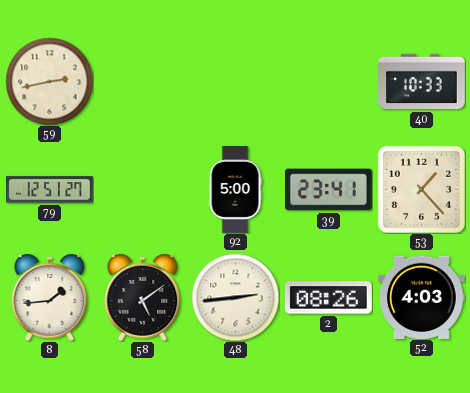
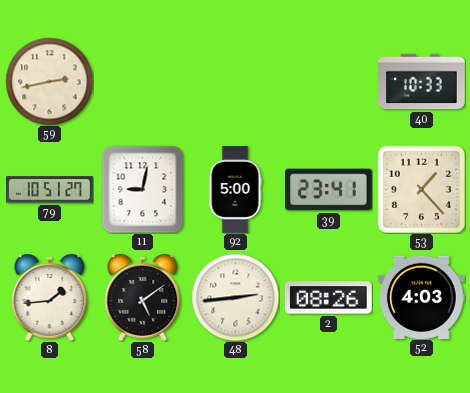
79: 12:51 -> 10:51 (50, 190)
11: none -> 9:02 (143, 189)
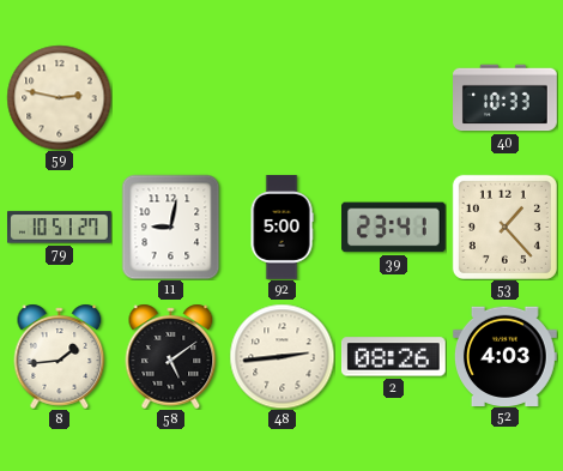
59: 2:43 -> 2:47 (59, 97)
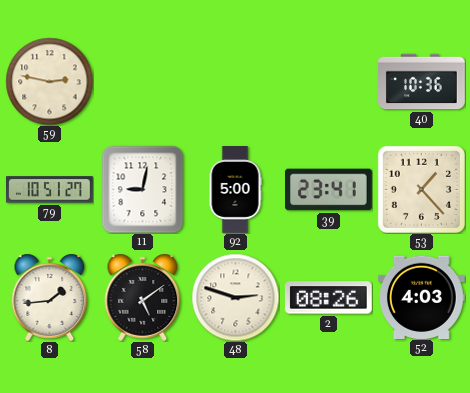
40: 10:33 -> 10:36 (422, 82)
48: 2:44 -> 2:48 (235, 297)
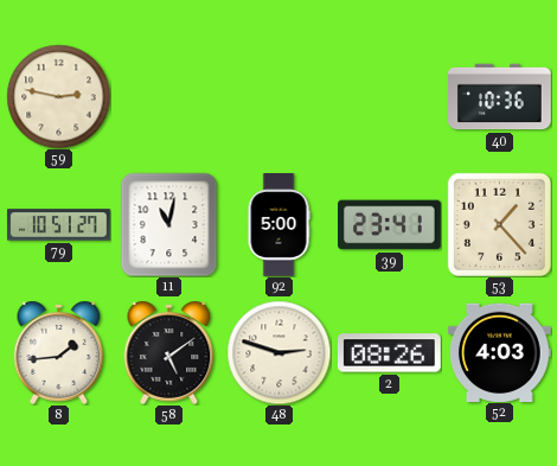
11: 9:02 -> 11:02 (169, 224)
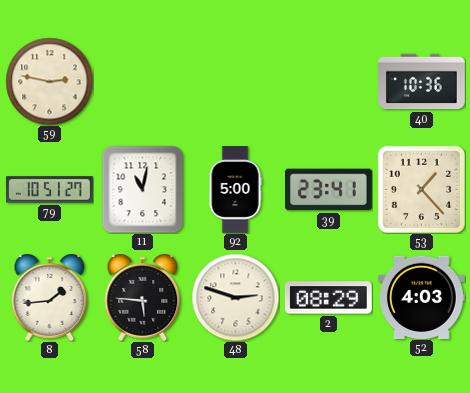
58: 5:09 -> 5:46 (143, 297)
2: 08:26 -> 08:29 (328, 298)
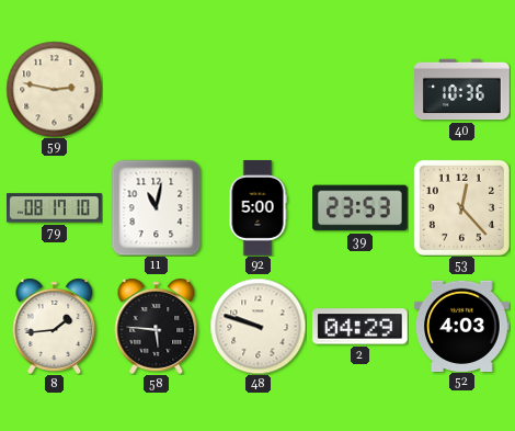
79: 10:51 -> 08:17 (55, 208)
39: 23:41 -> 23:53 (360, 208)
53: 1:23 -> 12:23 (461, 207)
48: 2:48 -> 9:48 (257, 326)
2: 08:29 -> 04:29 (359, 327)
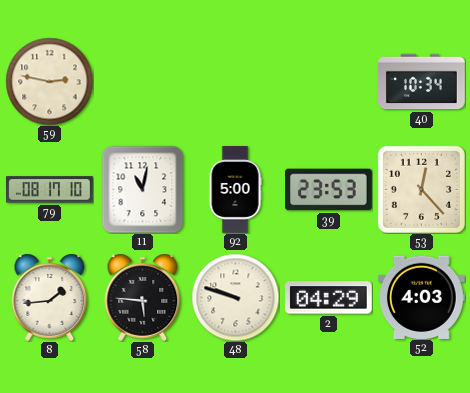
40: 10:36 -> 10:34 (422, 82)
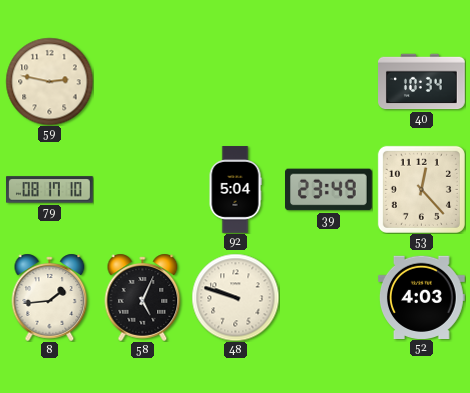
11: 11:02 -> none (143, 189)
92: 5:00 -> 5:04 (235, 190)
39: 23:53 -> 23:49 (329, 190)
58: 5:46 -> 5:04 (143, 297)
2: 04:29 -> none (328, 298)
